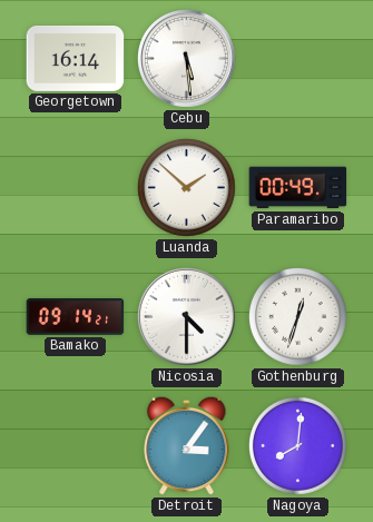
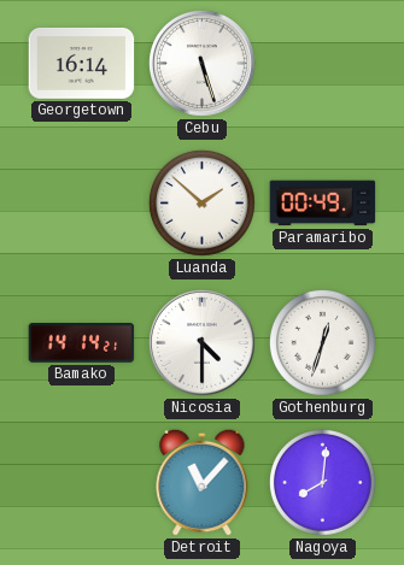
Cebu: 5:29 -> 5:27 (203, 64)
Bamako: 09:14 -> 14:14 (82, 343)
Detroit: 3:06 -> 11:07 (203, 482)
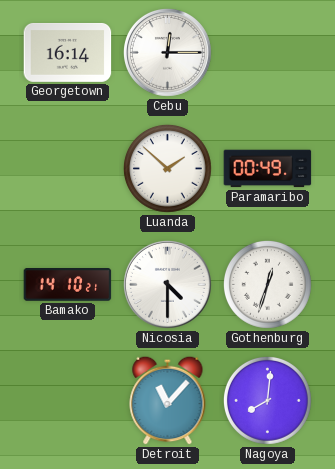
Cebu: 5:27 -> 12:15 (168, 53)
Bamako: 14:14 -> 14:10 (68, 285)
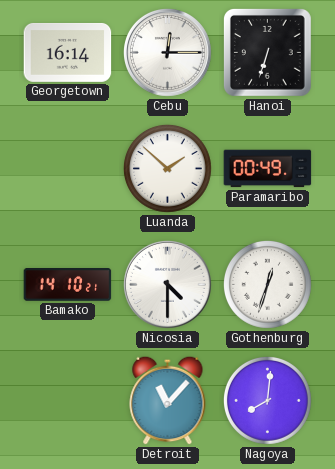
Hanoi: none -> 6:33 (267, 52)
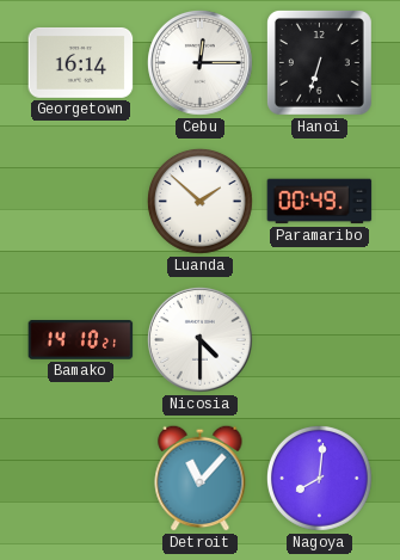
Gothenburg: 12:33 -> none (267, 284)
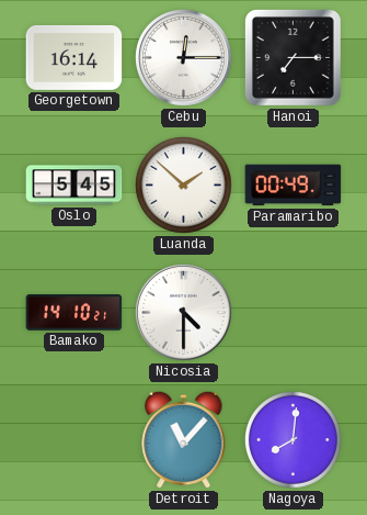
Hanoi: 6:33 -> 7:15 (293, 57)
Oslo: none -> 5:45 (74, 186)
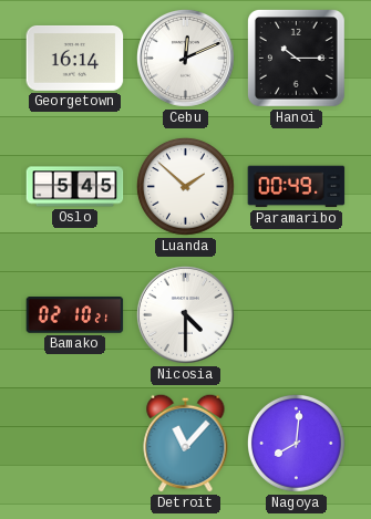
Cebu: 12:15 -> 12:11 (186, 59)
Hanoi: 7:15 -> 10:15 (296, 58)
Bamako: 14:10 -> 02:10 (75, 315)
